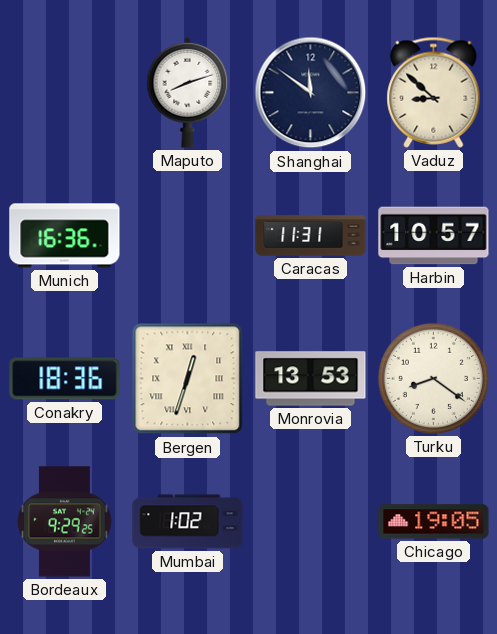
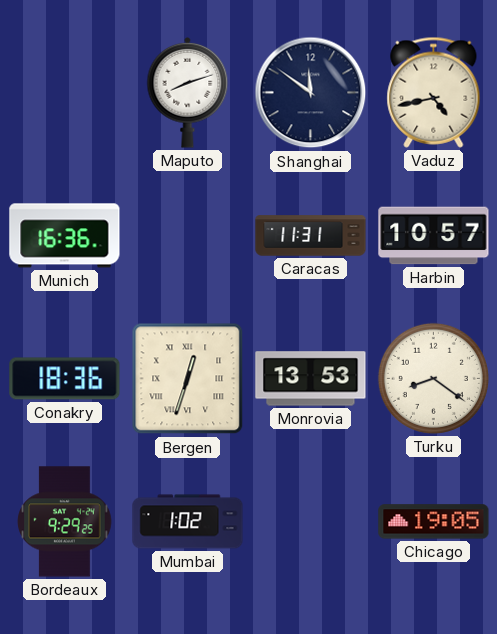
Vaduz: 8:52 -> 4:43 (434, 92)
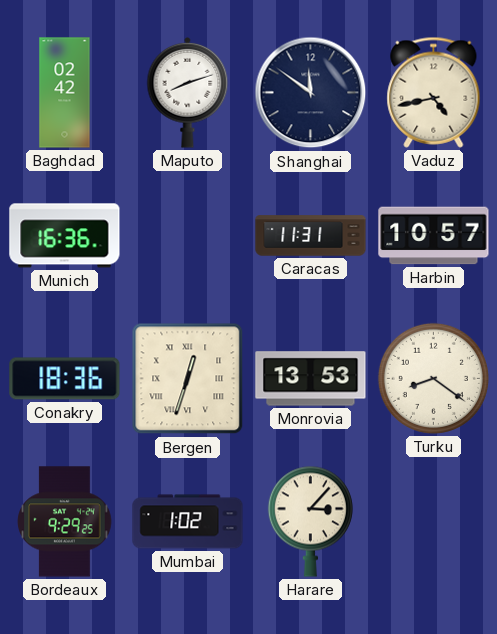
Baghdad: none -> 02:42 (65, 93)
Harare: none -> 3:07 (310, 521)
Chicago: 19:05 -> none (434, 522)
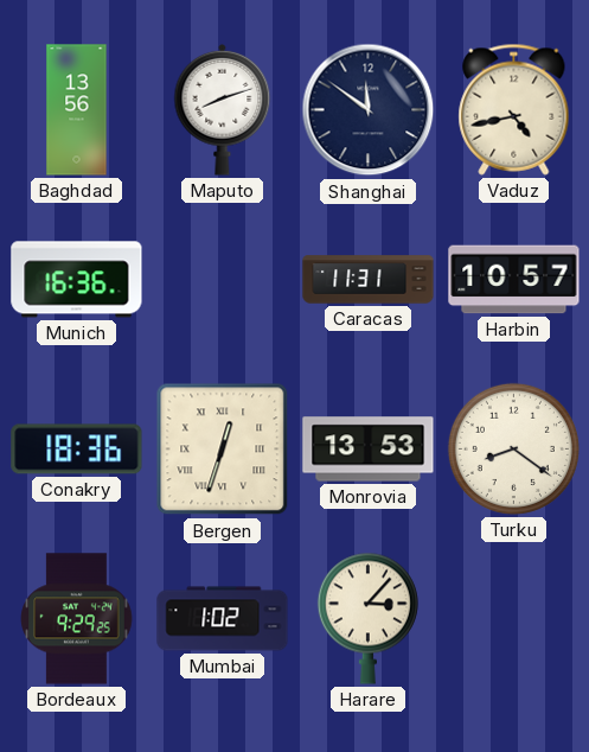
Baghdad: 02:42 -> 13:56 (77, 110)
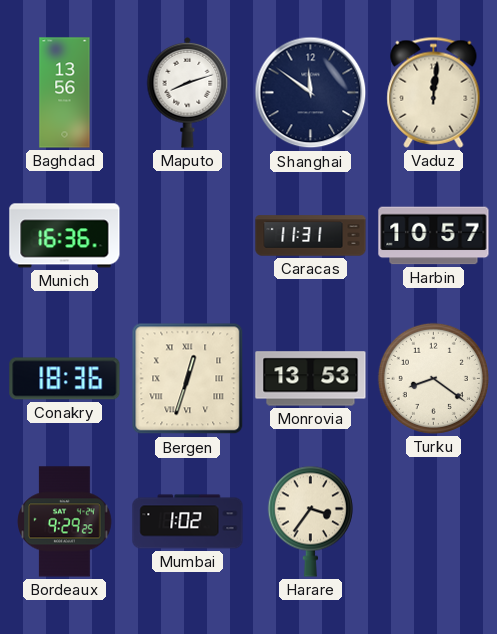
Vaduz: 4:43 -> 12:01 (434, 92)
Harare: 3:07 -> 3:36 (310, 521)
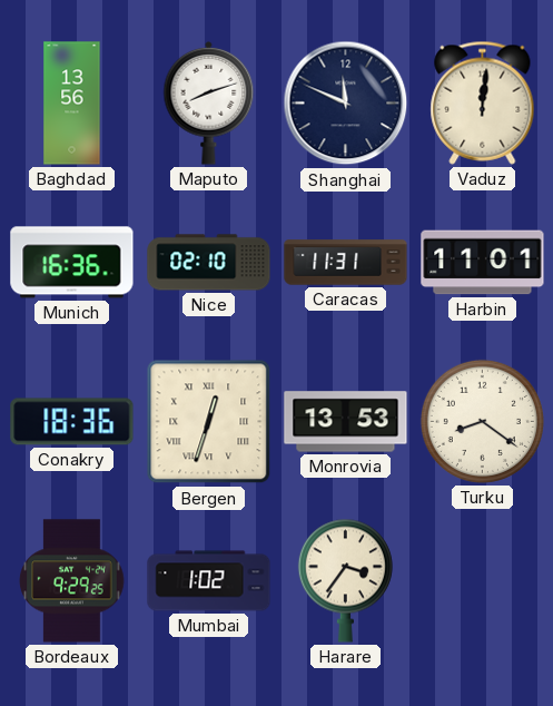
Shanghai: 11:51 -> 11:49 (346, 104)
Nice: none -> 02:10 (209, 263)
Harbin: 10:57 -> 11:01 (483, 263)
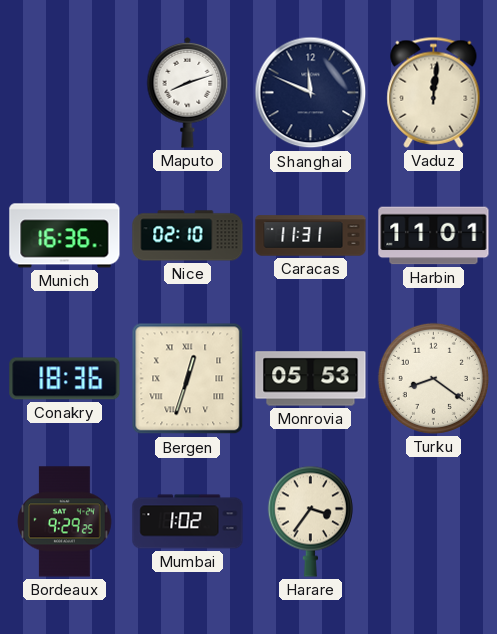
Baghdad: 13:56 -> none (72, 104)
Monrovia: 13:53 -> 05:53 (311, 379)
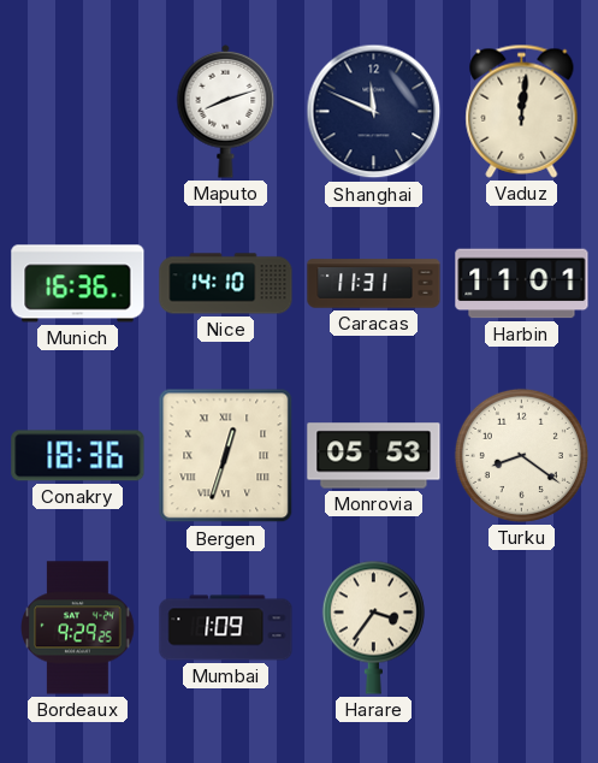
Nice: 02:10 -> 14:10 (226, 284)
Mumbai: 1:02 -> 1:09 (226, 628)
